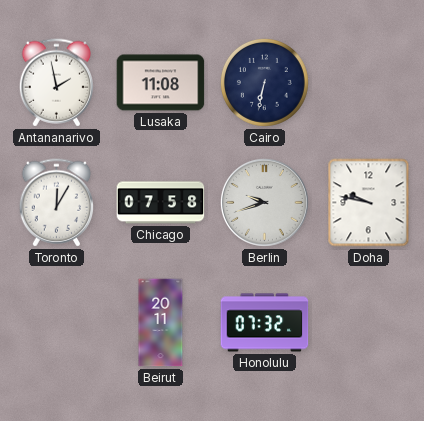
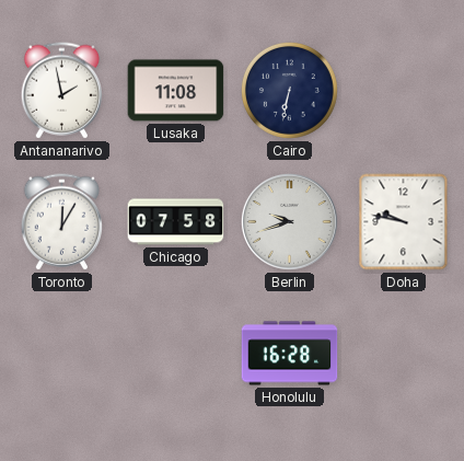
Beirut: 20:11 -> none (161, 323)
Honolulu: 07:32 -> 16:28 (290, 354)
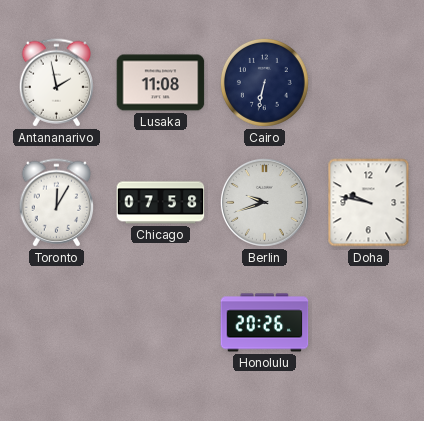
Honolulu: 16:28 -> 20:26 (265, 323)
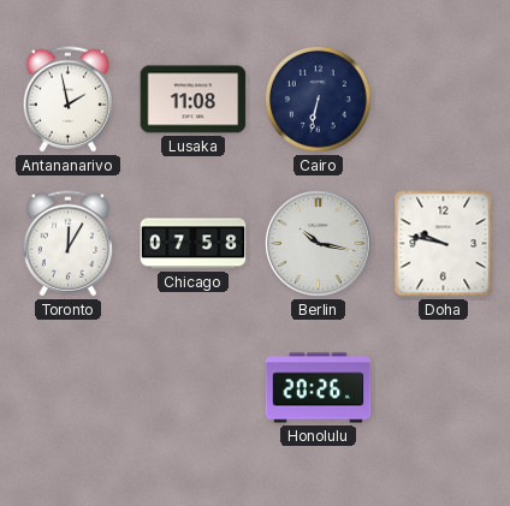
Berlin: 9:42 -> 10:17 (319, 244)
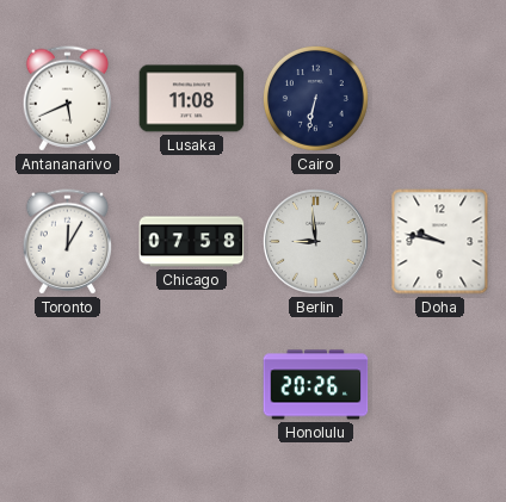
Antananarivo: 1:58 -> 5:41 (67, 99)
Berlin: 10:17 -> 8:59 (316, 242)
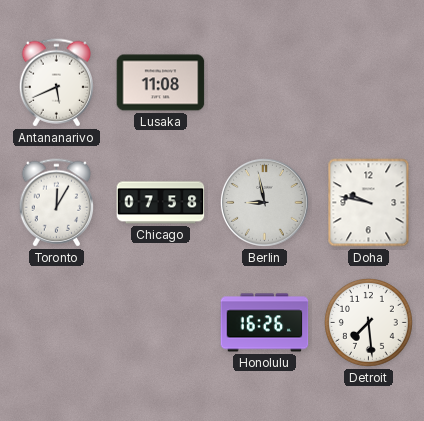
Cairo: 6:32 -> none (315, 98)
Berlin: 8:59 -> 8:58 (265, 203)
Honolulu: 20:26 -> 16:26 (265, 323)
Detroit: none -> 7:29 (368, 322)
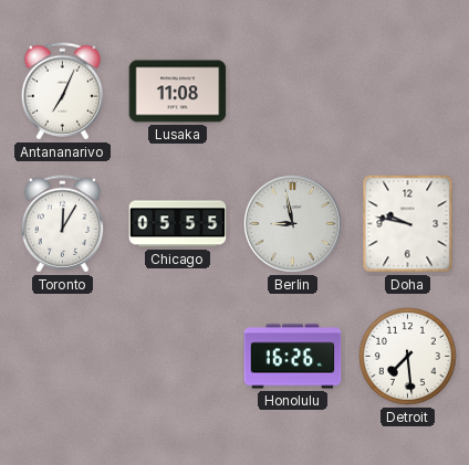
Antananarivo: 5:41 -> 7:04 (62, 92)
Chicago: 07:58 -> 05:55 (178, 224)
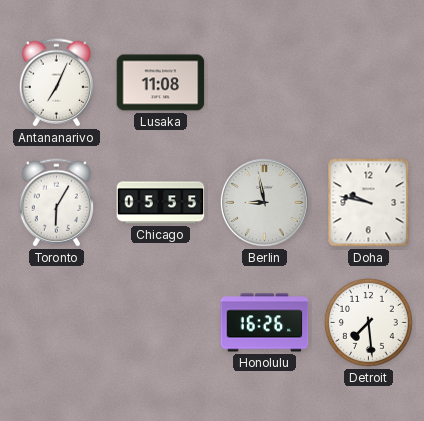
Toronto: 12:05 -> 6:05 (56, 203)
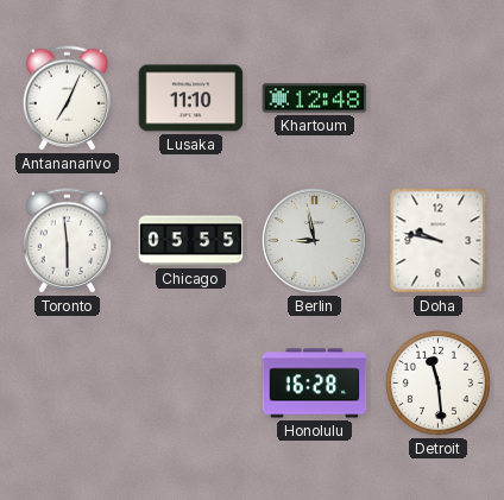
Lusaka: 11:08 -> 11:10 (191, 99)
Khartoum: none -> 12:48 (315, 99)
Toronto: 6:05 -> 5:59 (67, 241)
Honolulu: 16:26 -> 16:28 (315, 384)
Detroit: 7:29 -> 11:29 (437, 382)
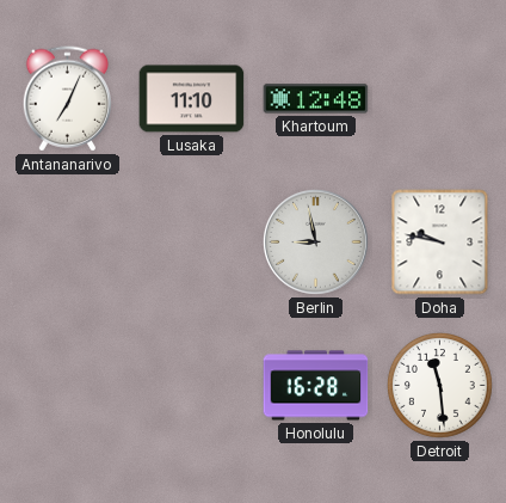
Toronto: 5:59 -> none (67, 241)
Chicago: 05:55 -> none (191, 241)
